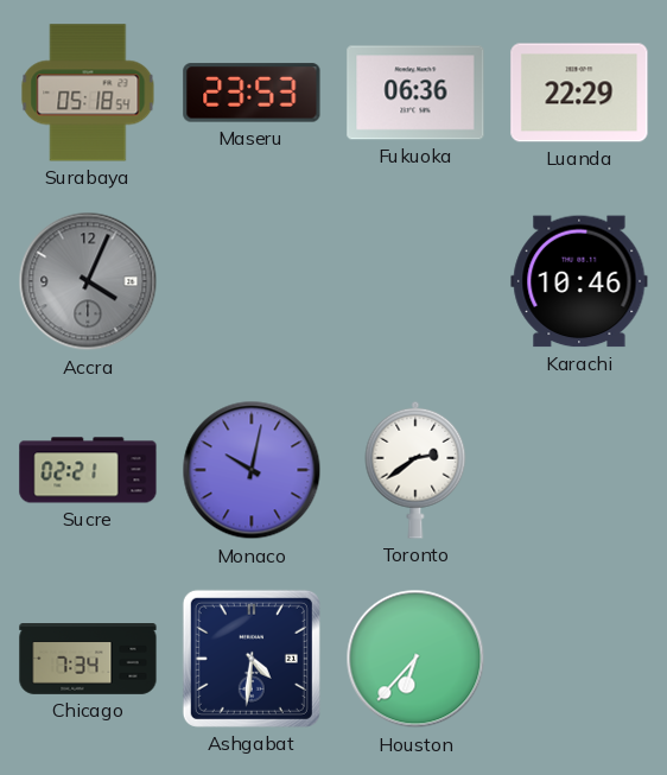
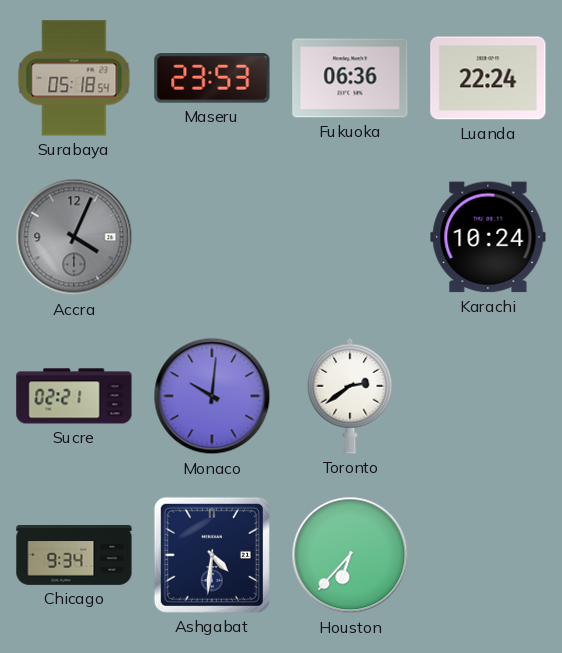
Luanda: 22:29 -> 22:24 (488, 78)
Karachi: 10:46 -> 10:24 (488, 237)
Monaco: 10:02 -> 10:01 (212, 396)
Chicago: 7:34 -> 9:34 (74, 556)
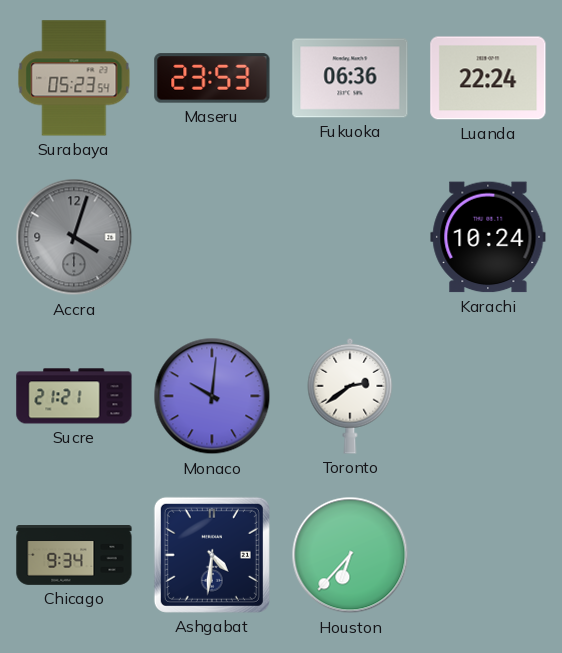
Surabaya: 05:18 -> 05:23 (74, 78)
Accra: 4:04 -> 4:03 (74, 237)
Sucre: 02:21 -> 21:21 (74, 396)
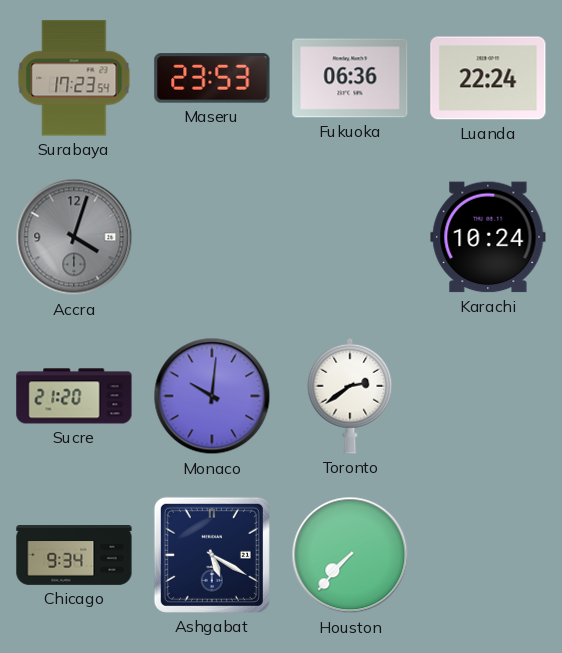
Surabaya: 05:23 -> 17:23 (74, 78)
Sucre: 21:21 -> 21:20 (74, 396)
Ashgabat: 4:31 -> 5:20 (212, 555)
Houston: 6:37 -> 7:37 (350, 555)
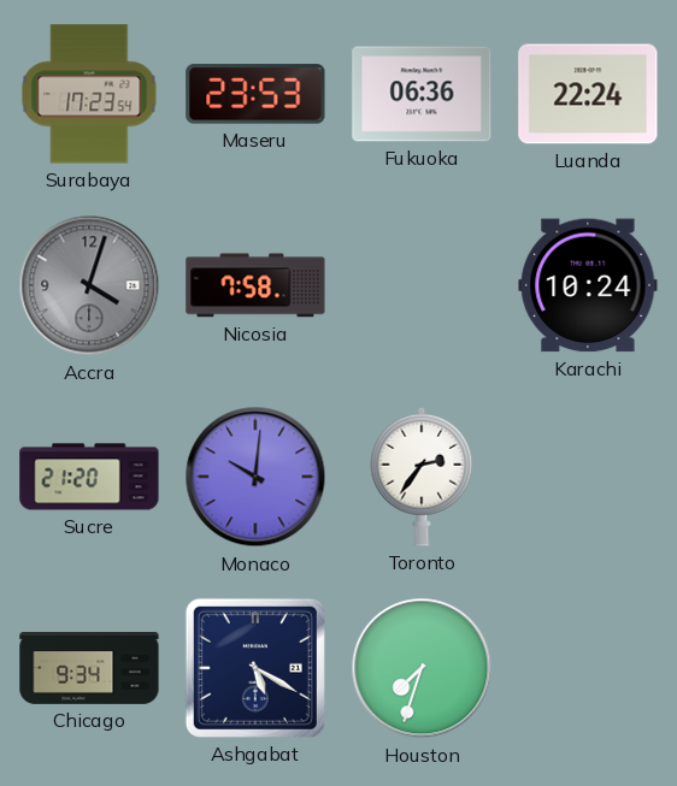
Nicosia: none -> 7:58 (255, 285)
Toronto: 2:39 -> 2:36 (422, 477)
Houston: 7:37 -> 7:33 (422, 668)
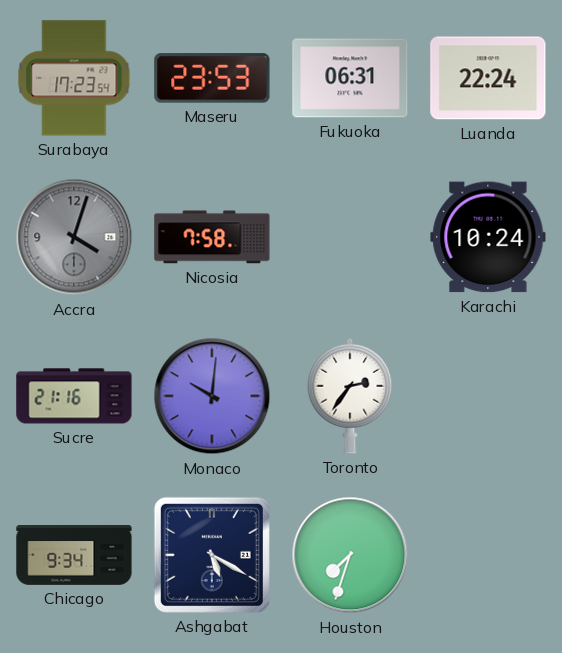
Fukuoka: 06:36 -> 06:31 (350, 78)
Sucre: 21:20 -> 21:16 (74, 396)
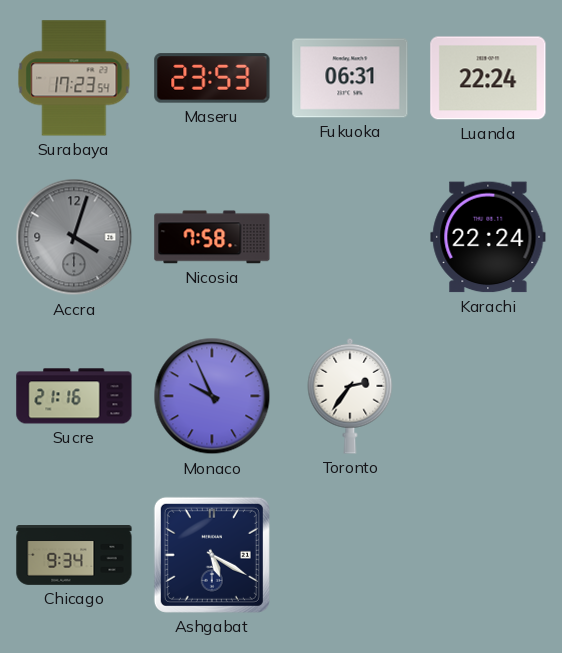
Karachi: 10:24 -> 22:24 (488, 237)
Monaco: 10:01 -> 9:56 (212, 396)
Houston: 7:33 -> none (350, 555)
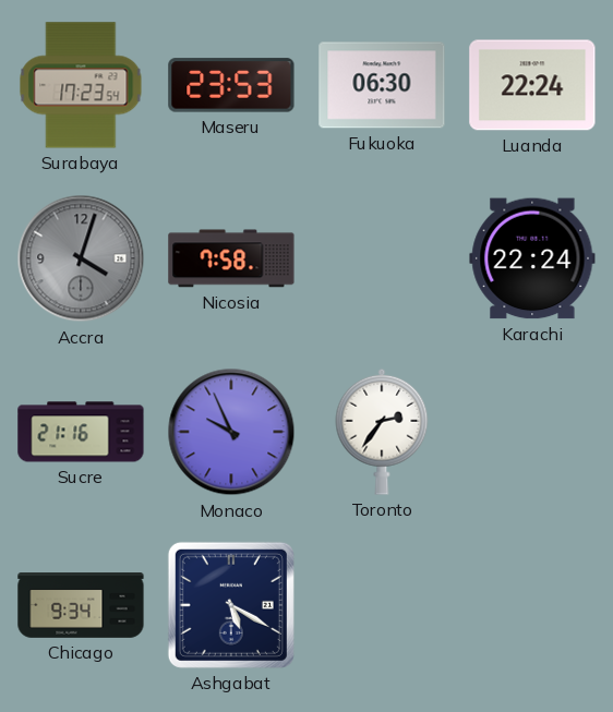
Fukuoka: 06:31 -> 06:30 (382, 85)
